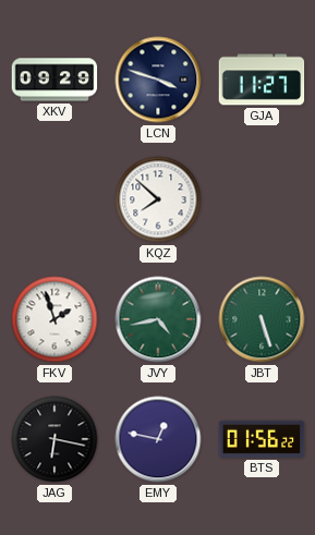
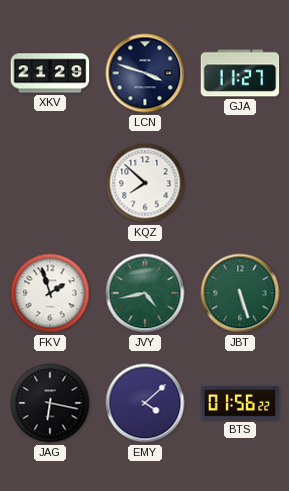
XKV: 09:29 -> 21:29 (50, 73)
EMY: 12:47 -> 4:08 (145, 403)
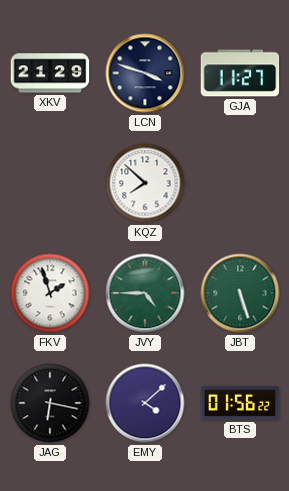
JVY: 4:43 -> 4:45 (145, 293)
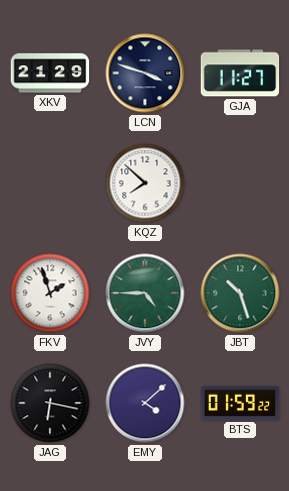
JBT: 5:27 -> 10:27 (240, 293)
BTS: 01:56 -> 01:59 (240, 403)
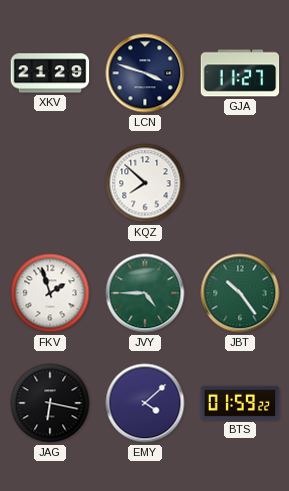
JBT: 10:27 -> 10:24 (240, 293)
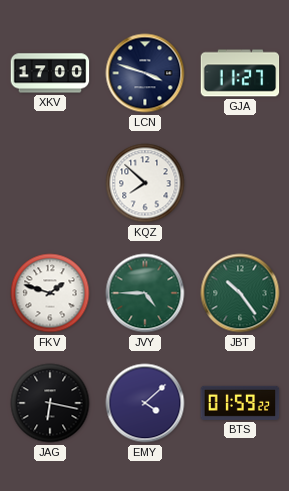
XKV: 21:29 -> 17:00 (50, 73)
FKV: 1:57 -> 1:48 (50, 293)
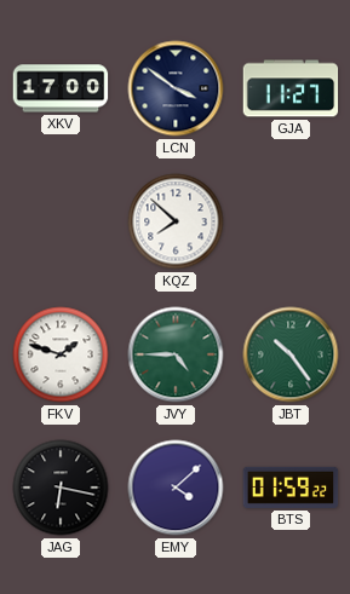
LCN: 3:48 -> 3:51 (176, 88)
